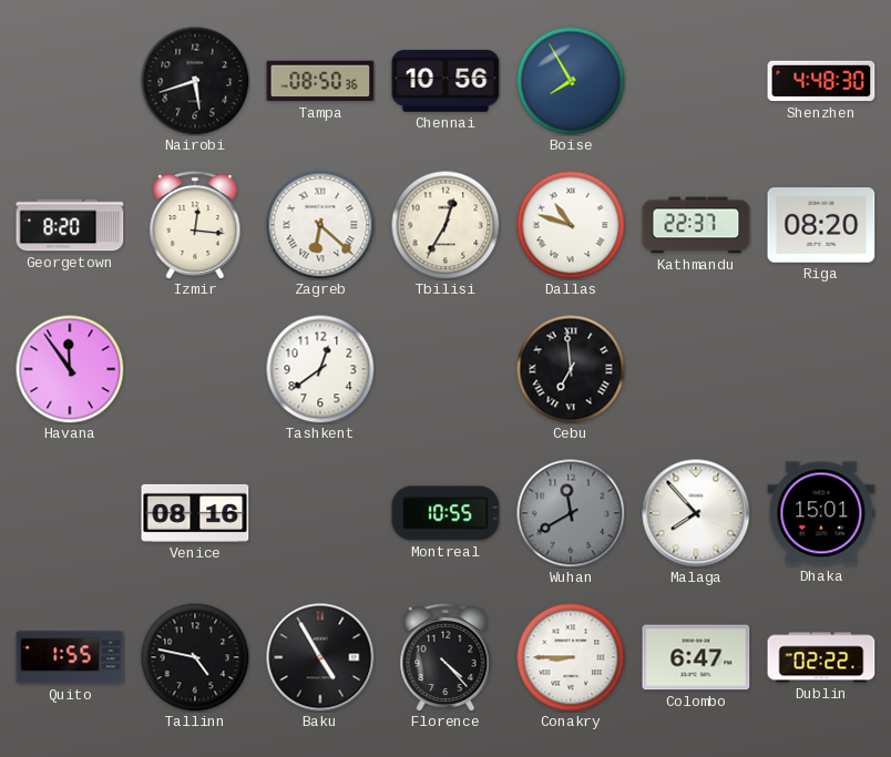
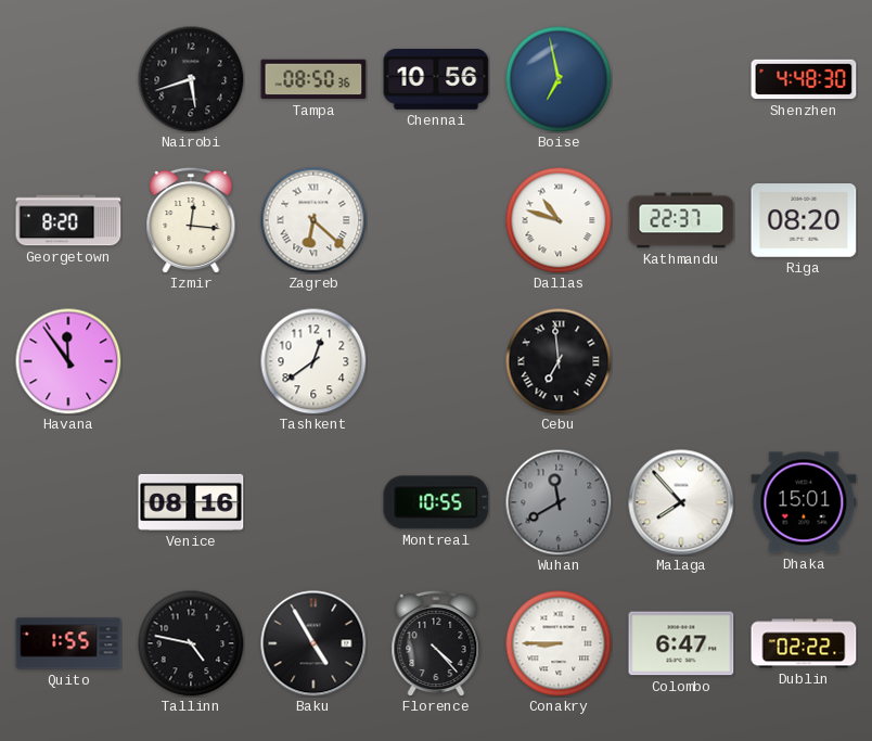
Boise: 7:55 -> 6:58 (559, 79)
Tbilisi: 12:35 -> none (445, 225)
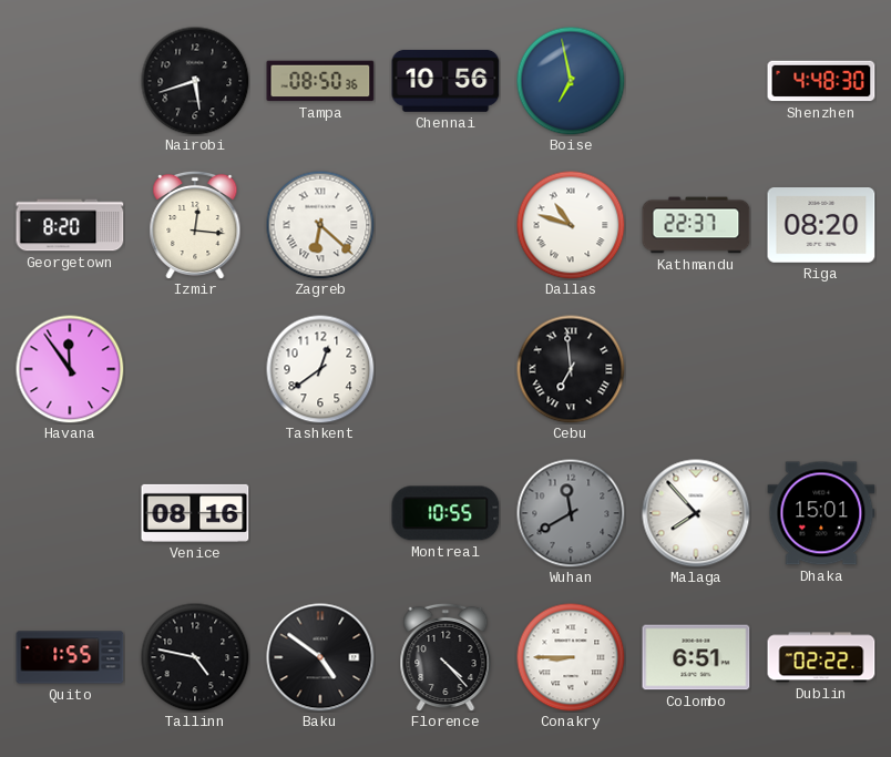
Baku: 4:55 -> 4:51 (320, 657)
Colombo: 6:47 -> 6:51 (696, 657)
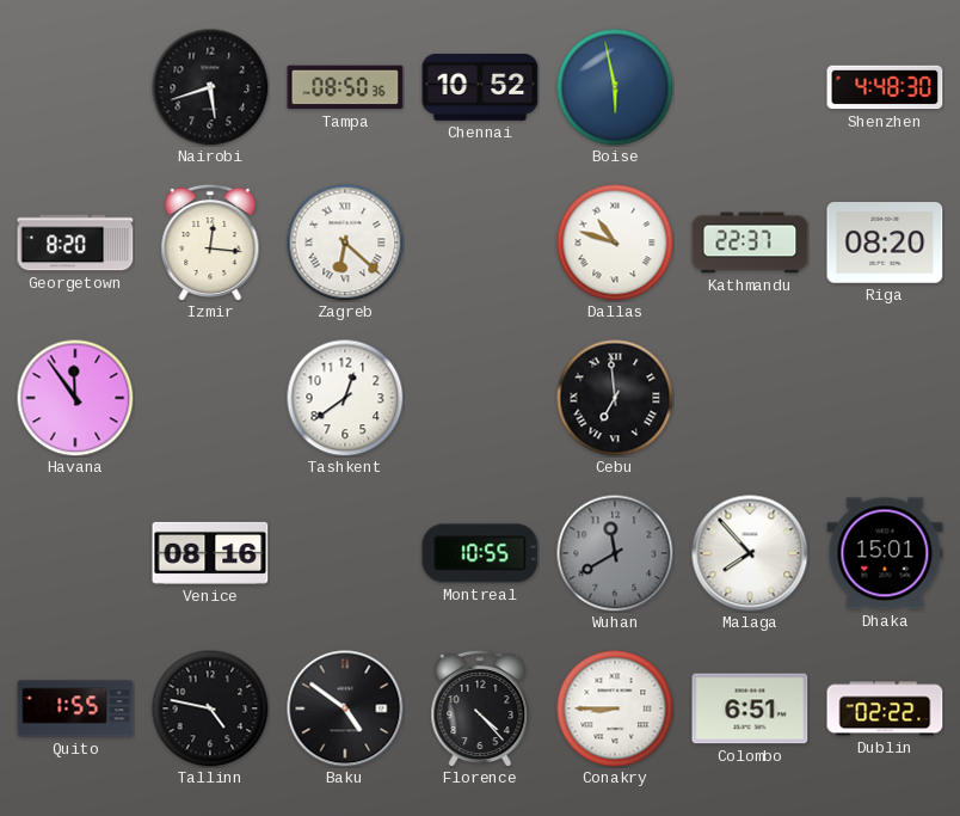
Chennai: 10:56 -> 10:52 (480, 87)
Boise: 6:58 -> 5:58 (615, 87)
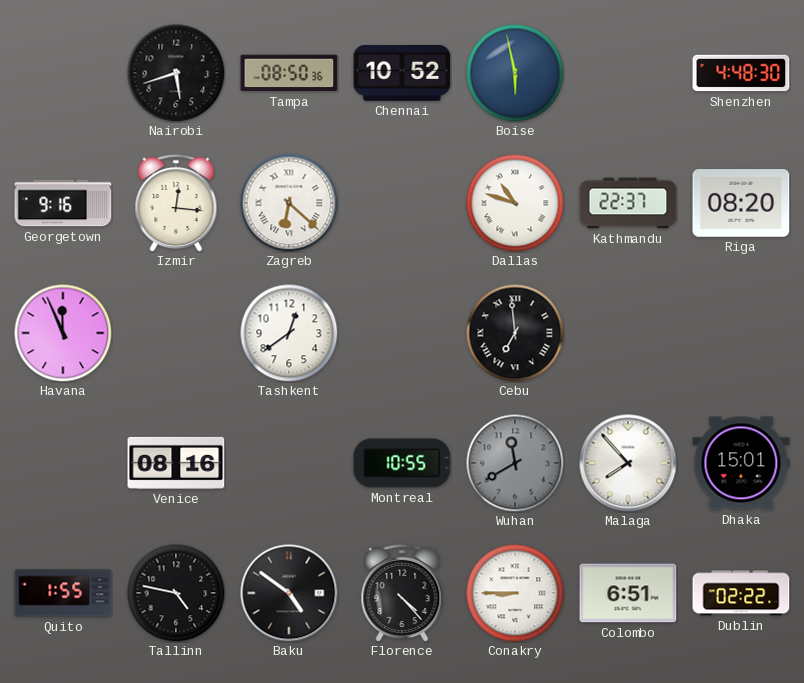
Georgetown: 8:20 -> 9:16 (63, 203)
Havana: 11:54 -> 11:56 (63, 333)
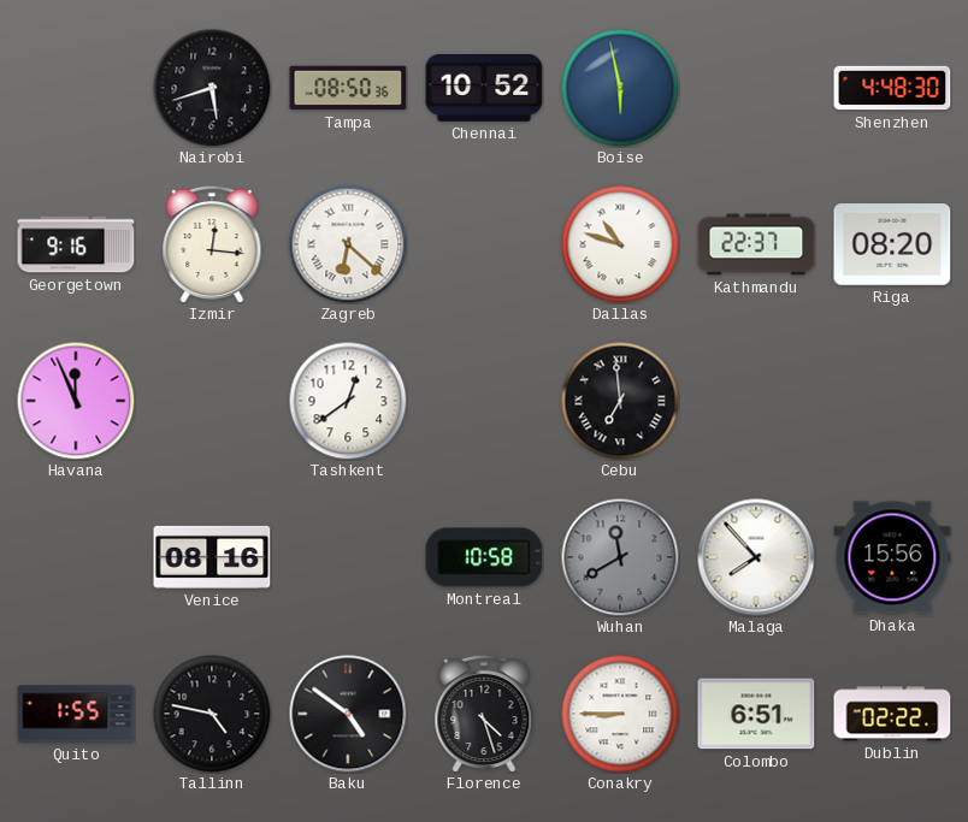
Montreal: 10:55 -> 10:58 (484, 557)
Dhaka: 15:01 -> 15:56 (892, 557)
Florence: 4:23 -> 4:27 (484, 714)
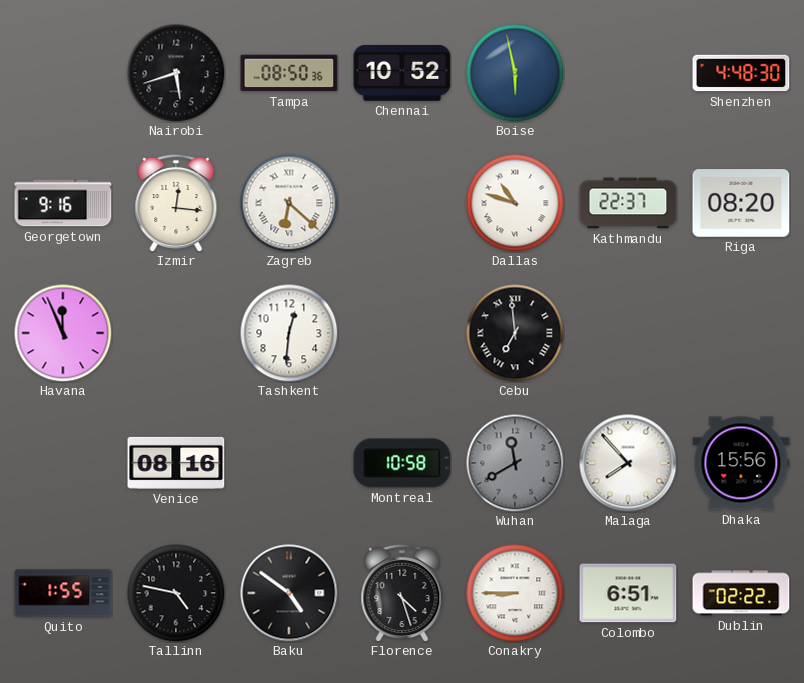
Tashkent: 12:39 -> 12:31 (289, 333)
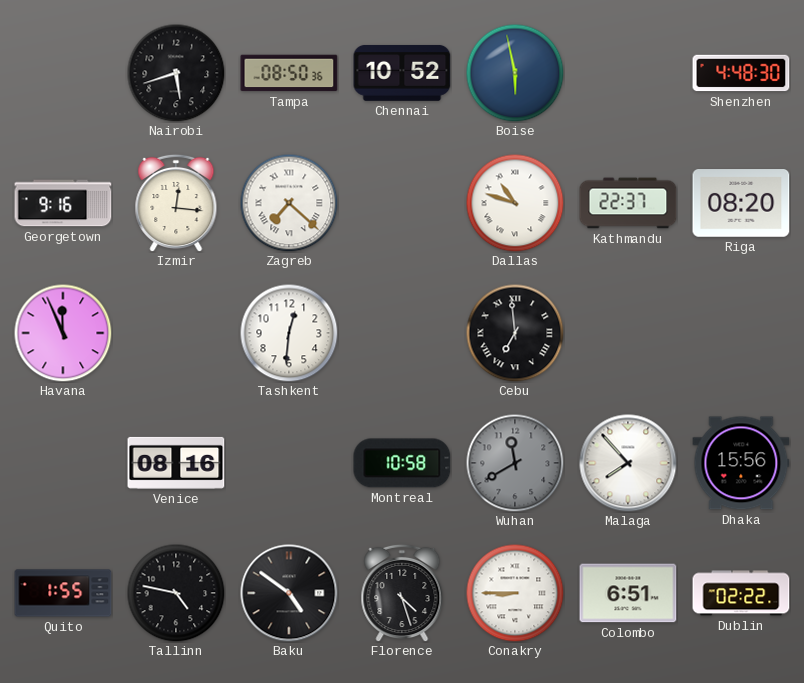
Zagreb: 6:22 -> 7:22 (289, 203)
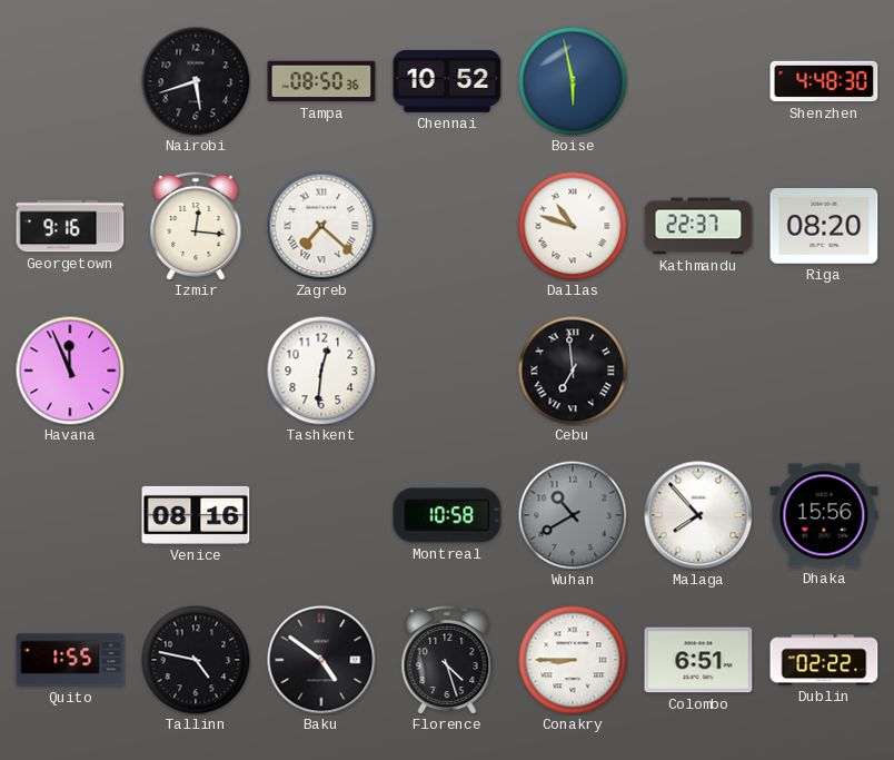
Wuhan: 11:40 -> 10:40 (573, 515)
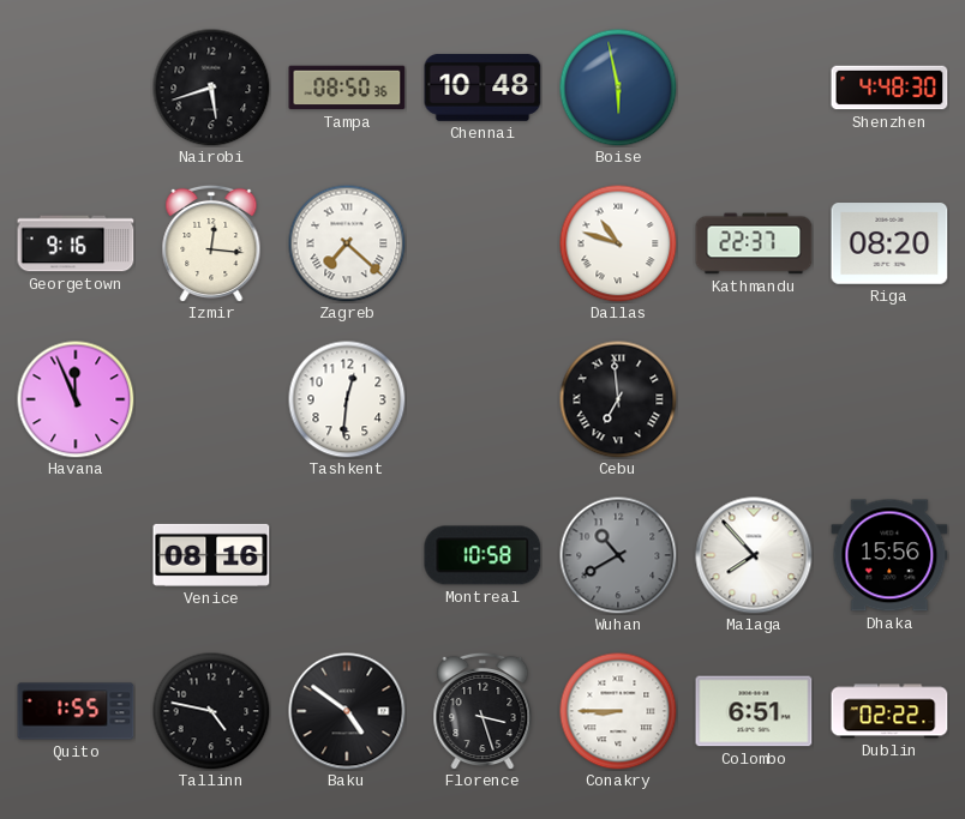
Chennai: 10:52 -> 10:48 (482, 88)
Florence: 4:27 -> 3:27 (482, 711)
